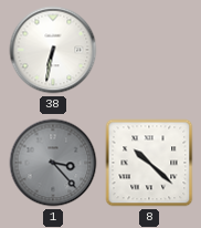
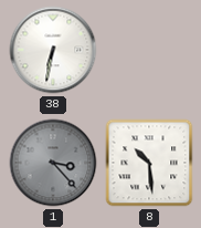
8: 10:22 -> 10:29 (149, 163)
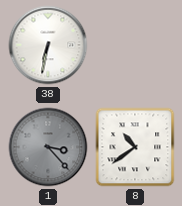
8: 10:29 -> 10:39 (135, 147)
